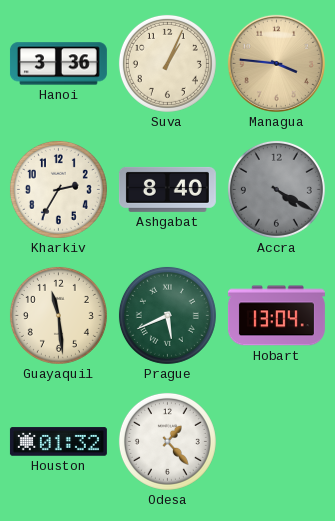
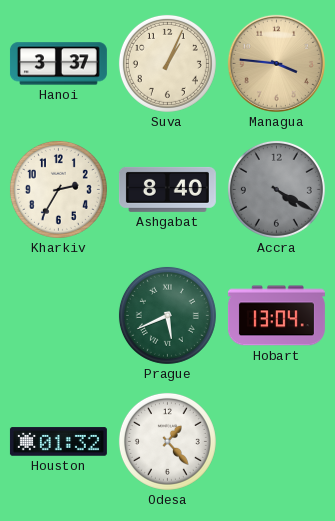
Hanoi: 3:36 -> 3:37 (58, 64)
Guayaquil: 11:29 -> none (58, 315)
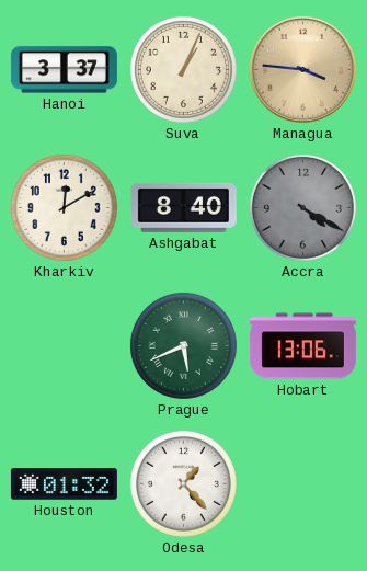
Kharkiv: 2:35 -> 12:10 (64, 207)
Hobart: 13:04 -> 13:06 (302, 346)
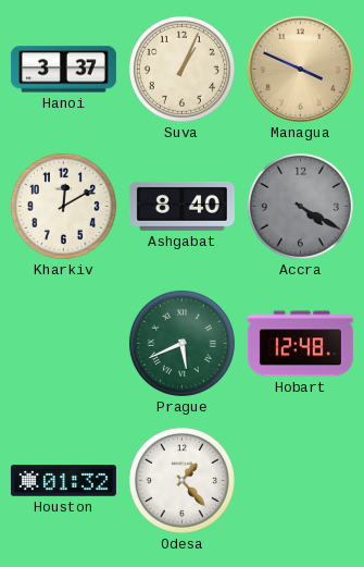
Managua: 3:46 -> 3:49 (300, 69)
Hobart: 13:06 -> 12:48 (300, 344)
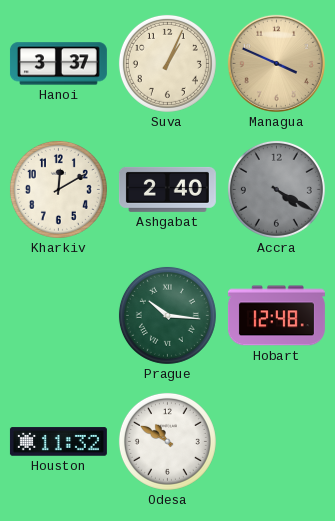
Ashgabat: 8:40 -> 2:40 (167, 189)
Prague: 5:41 -> 10:16 (167, 315)
Houston: 01:32 -> 11:32 (58, 442)
Odesa: 1:23 -> 10:50 (167, 441)
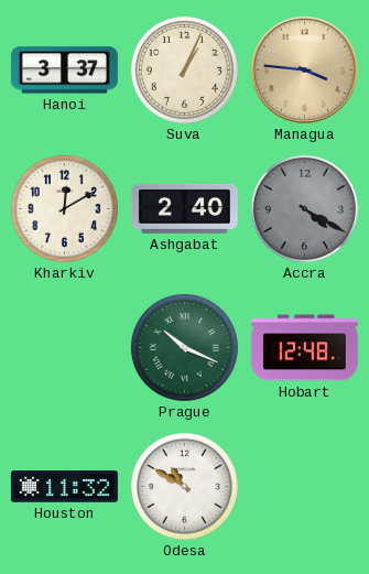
Managua: 3:49 -> 3:46 (304, 69)
Prague: 10:16 -> 10:19 (184, 347)
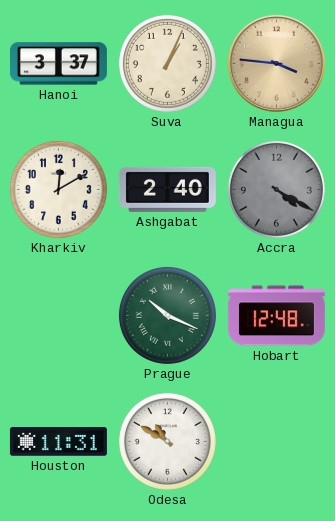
Houston: 11:32 -> 11:31 (58, 442)
